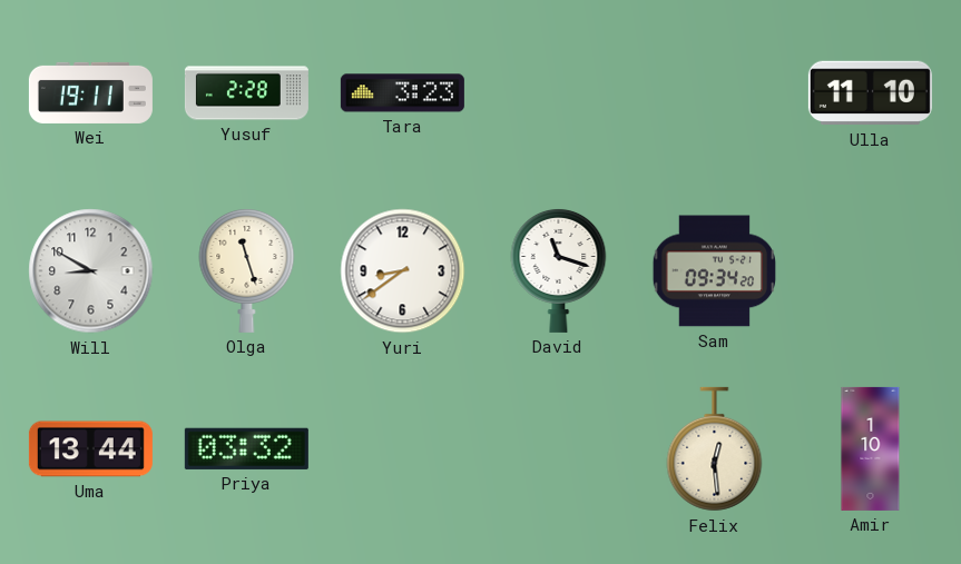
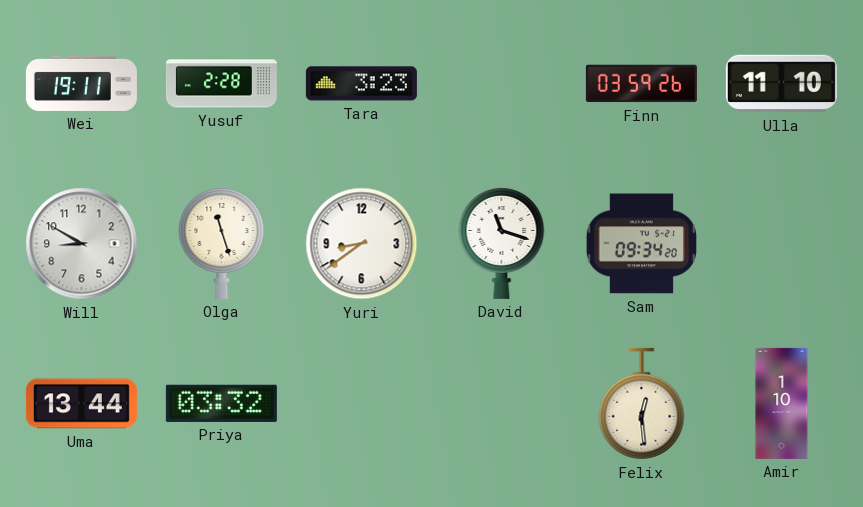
Finn: none -> 03:59 (641, 84)
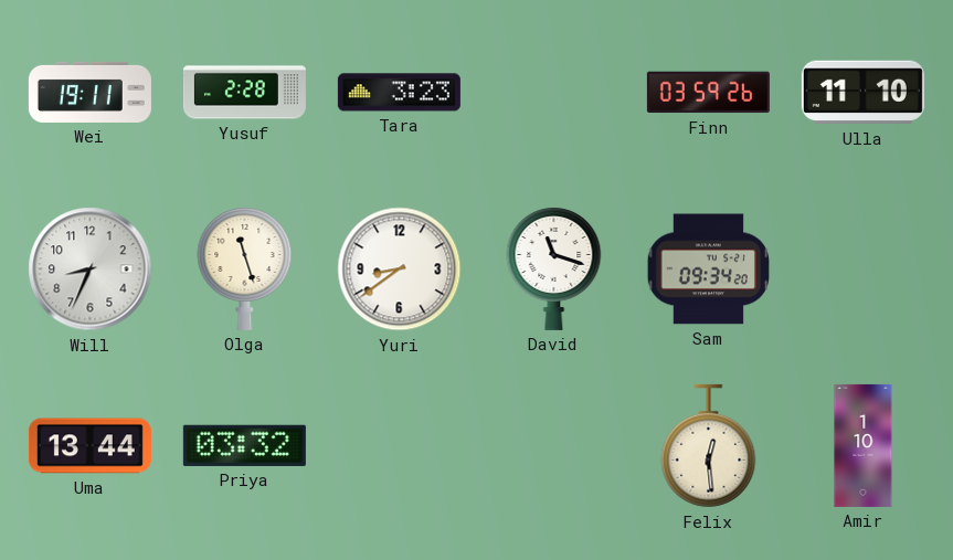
Will: 8:50 -> 8:34 (91, 270)
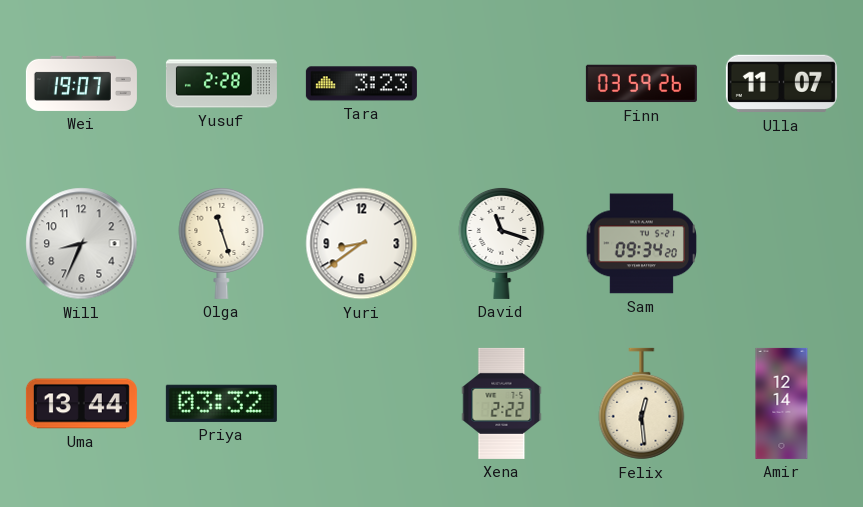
Wei: 19:11 -> 19:07 (81, 83)
Ulla: 11:10 -> 11:07 (781, 84)
Xena: none -> 2:22 (502, 403)
Amir: 1:10 -> 12:14 (782, 403)
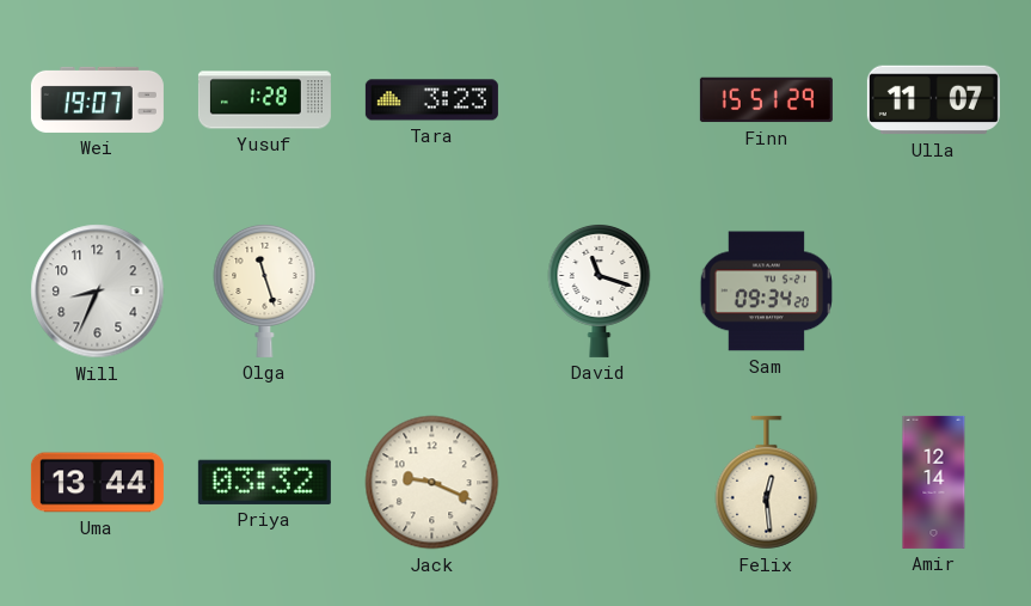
Yusuf: 2:28 -> 1:28 (264, 100)
Finn: 03:59 -> 15:51 (766, 100)
Yuri: 8:39 -> none (362, 244)
Jack: none -> 9:19 (432, 483)
Xena: 2:22 -> none (502, 403)
